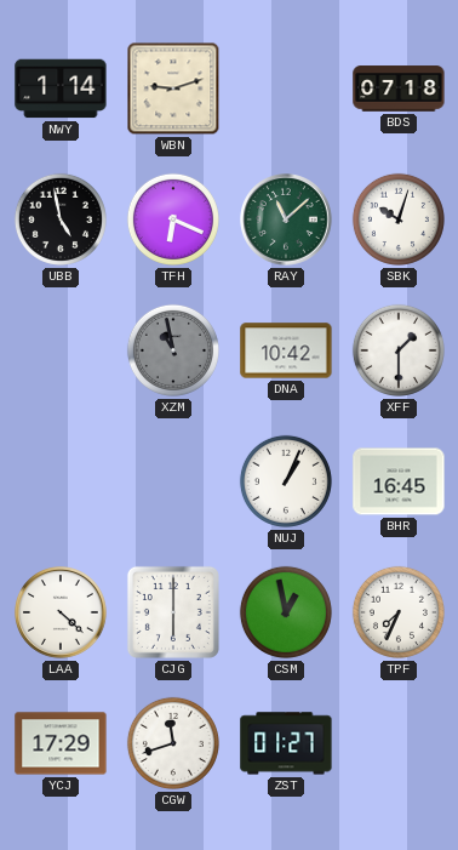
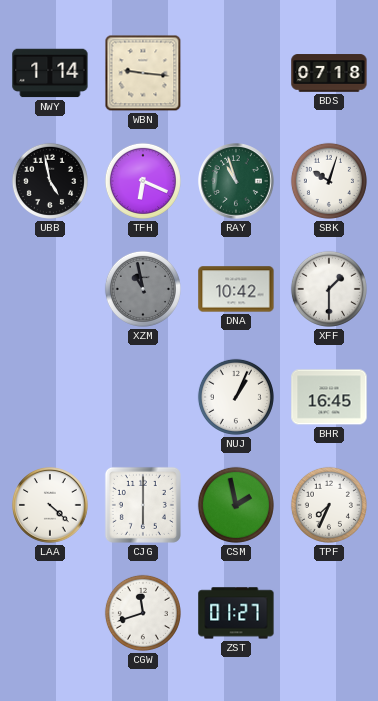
WBN: 9:12 -> 9:16 (143, 73)
RAY: 11:08 -> 10:57 (236, 181)
CSM: 12:58 -> 1:58 (236, 505)
YCJ: 17:29 -> none (61, 743)
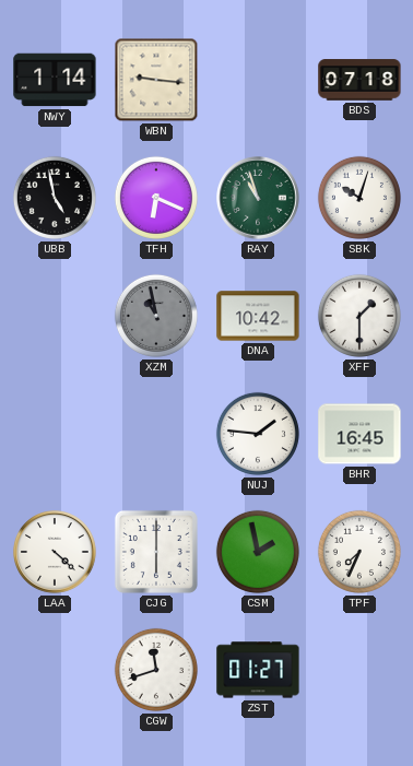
NUJ: 1:04 -> 1:46 (258, 434)
